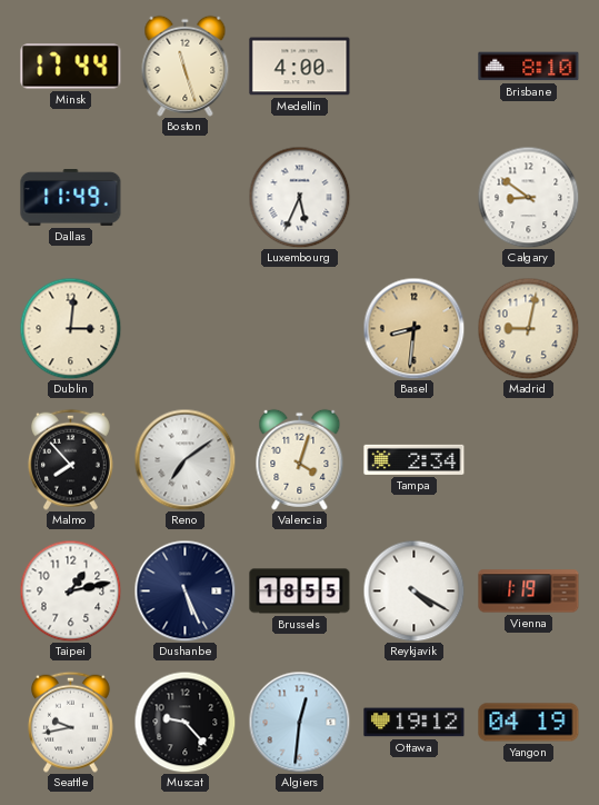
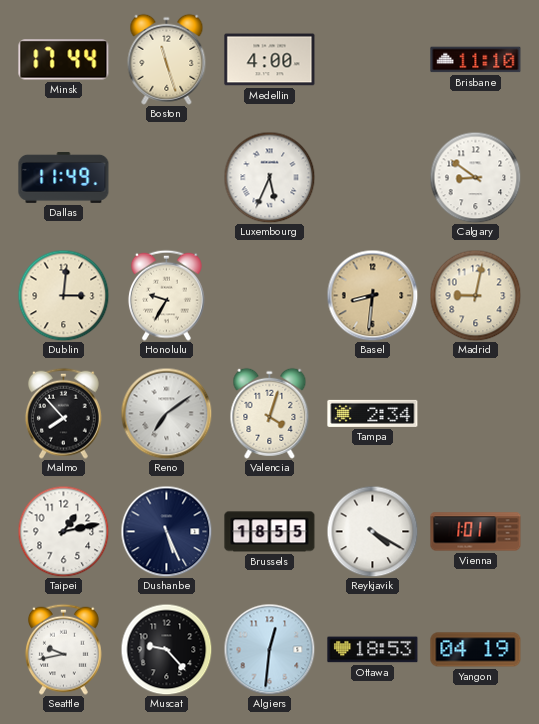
Brisbane: 8:10 -> 11:10 (476, 60)
Honolulu: none -> 9:35 (166, 295)
Vienna: 1:19 -> 1:01 (476, 532)
Ottawa: 19:12 -> 18:53 (373, 650)
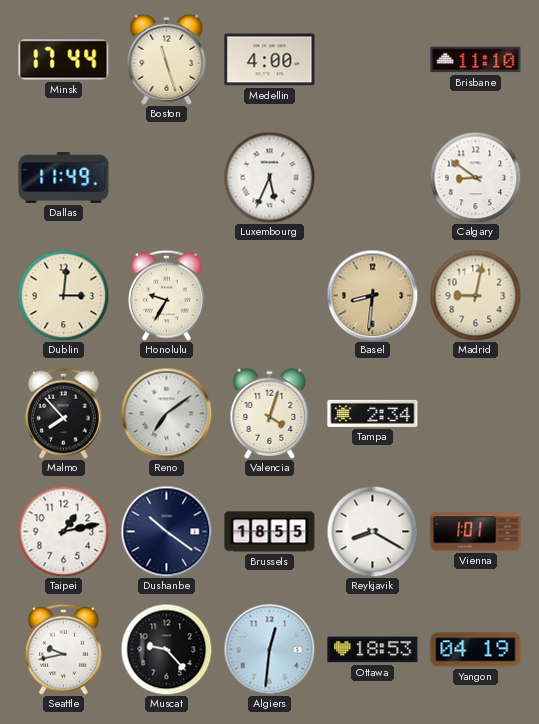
Dushanbe: 5:26 -> 10:21 (166, 531)
Reykjavik: 4:20 -> 8:20 (372, 531)
